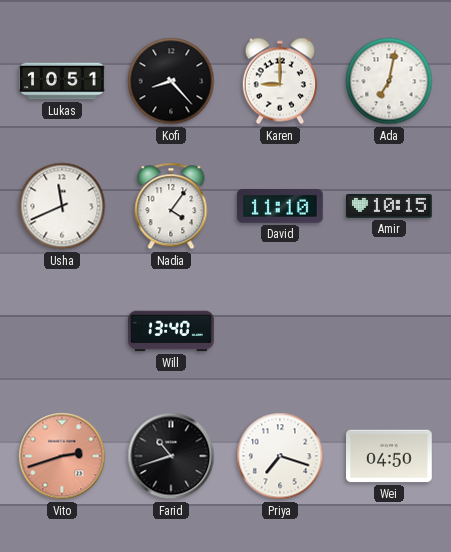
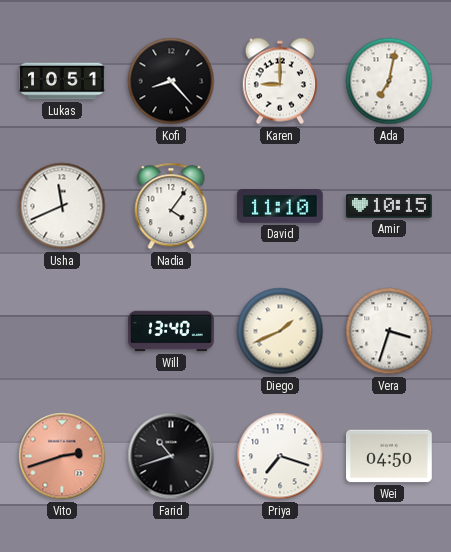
Diego: none -> 1:41 (280, 331)
Vera: none -> 3:33 (389, 331)
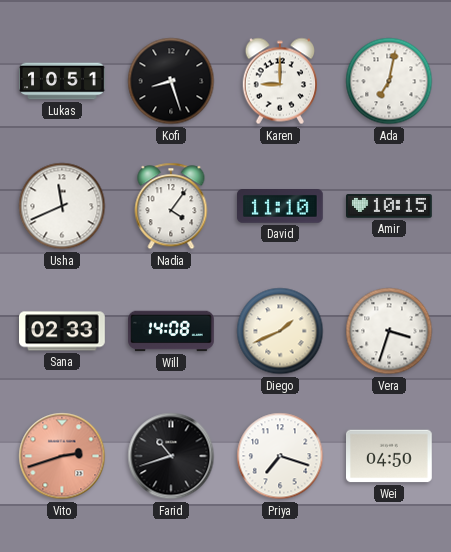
Kofi: 8:23 -> 8:27 (171, 81)
Sana: none -> 02:33 (62, 331)
Will: 13:40 -> 14:08 (171, 331)
